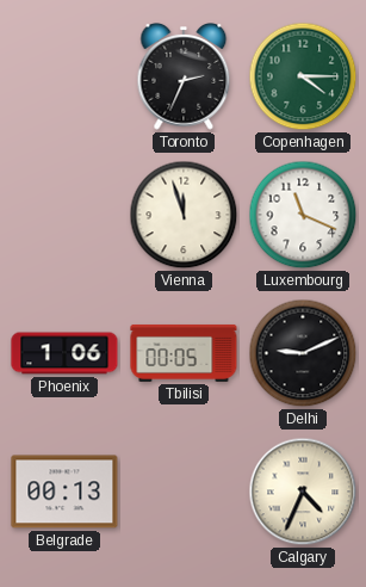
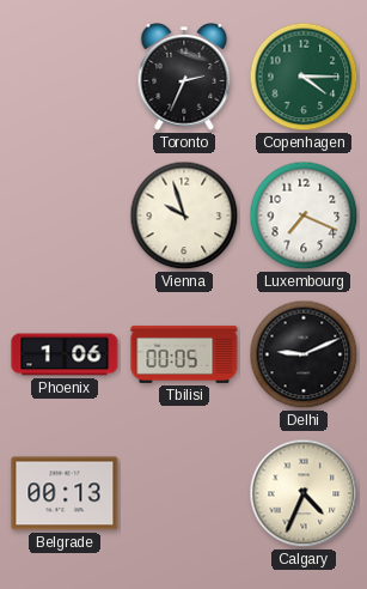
Vienna: 11:57 -> 9:57 (184, 215)
Luxembourg: 11:19 -> 7:19 (304, 215)
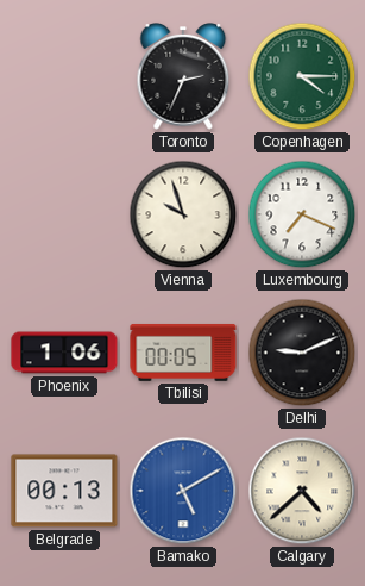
Bamako: none -> 5:10 (183, 491)
Calgary: 4:34 -> 4:38 (302, 491)
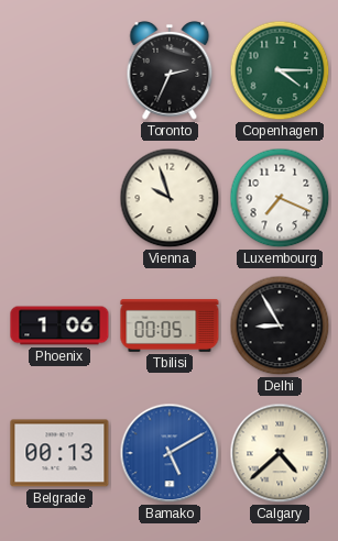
Delhi: 9:11 -> 8:55 (280, 325)
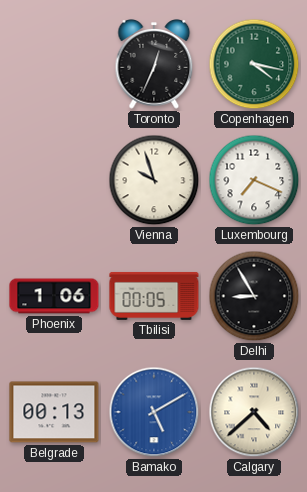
Toronto: 2:34 -> 12:34 (154, 65)
Copenhagen: 4:15 -> 4:17 (254, 64)
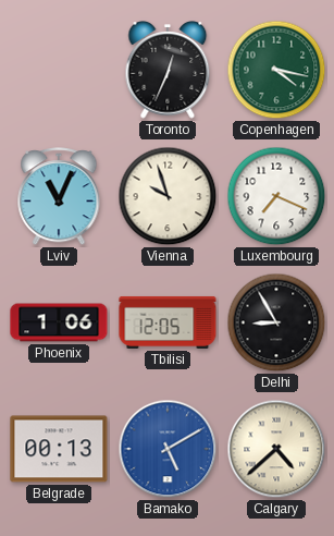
Lviv: none -> 11:04 (59, 197)
Tbilisi: 00:05 -> 12:05 (168, 322)
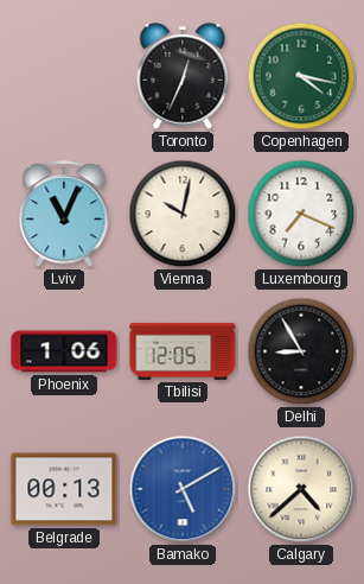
Vienna: 9:57 -> 10:02 (183, 214)
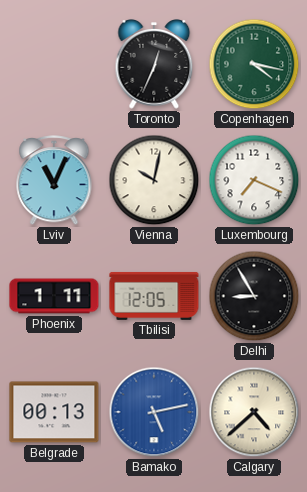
Phoenix: 1:06 -> 1:11 (54, 296)
Bamako: 5:10 -> 5:13 (154, 412)
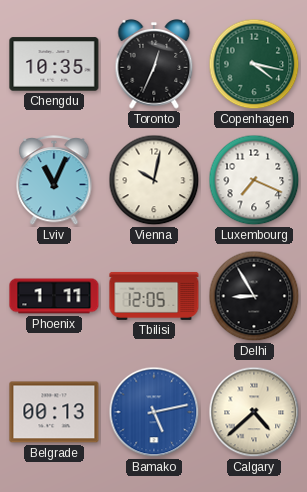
Chengdu: none -> 10:35 (54, 64)
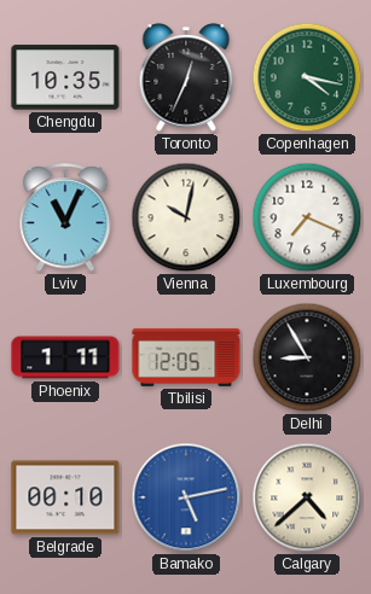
Belgrade: 00:13 -> 00:10 (65, 497)
